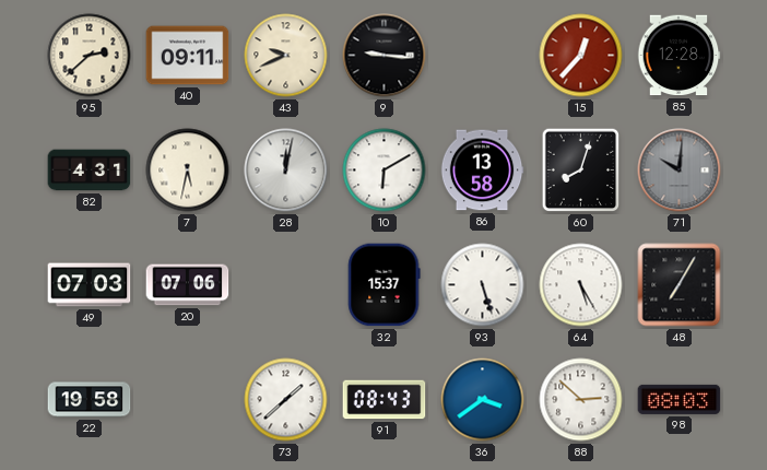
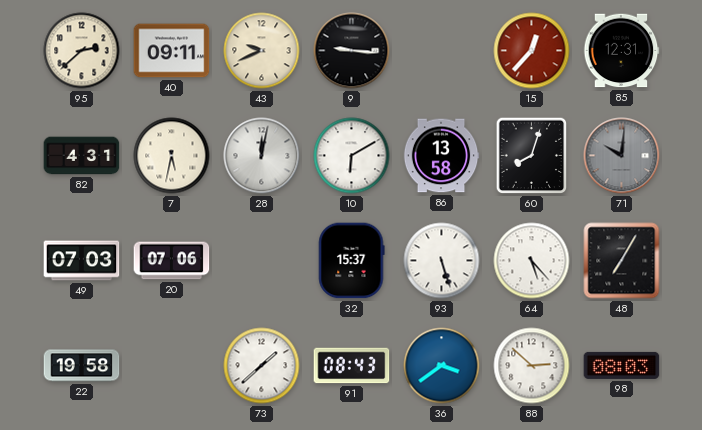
85: 12:28 -> 12:31 (621, 51)
64: 5:25 -> 5:23 (532, 261)
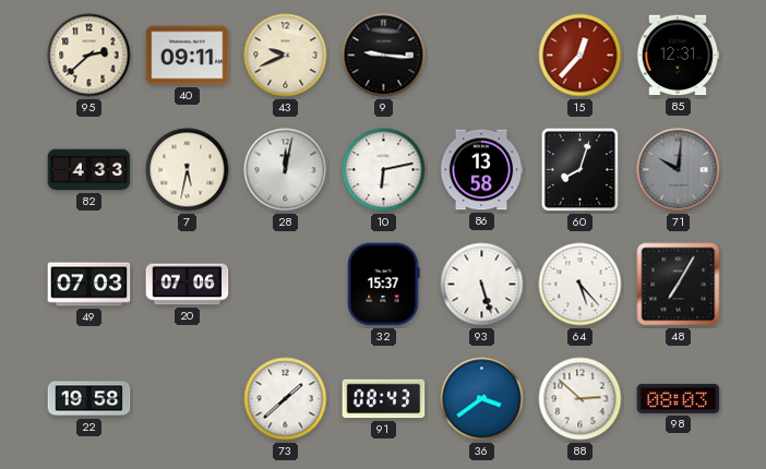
82: 4:31 -> 4:33 (89, 170)
10: 6:10 -> 6:13 (384, 170)
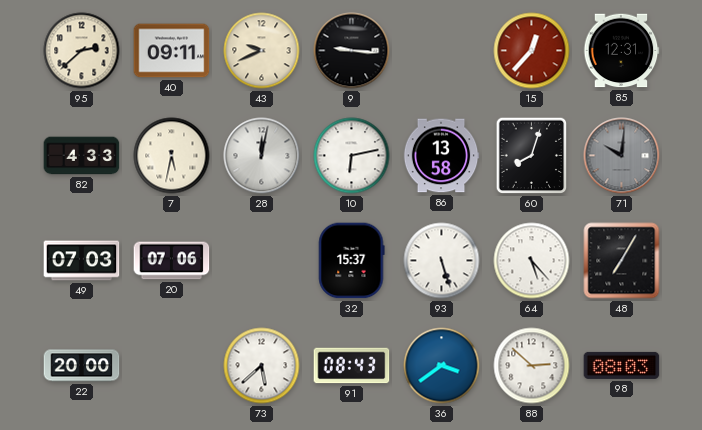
22: 19:58 -> 20:00 (82, 366)
73: 1:38 -> 5:38 (262, 366)
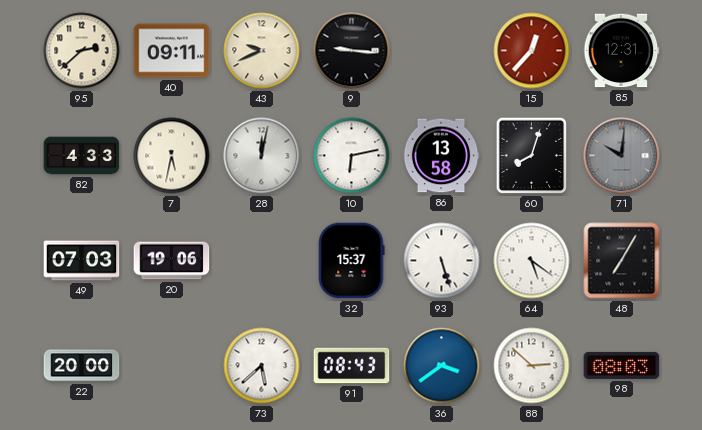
20: 07:06 -> 19:06 (172, 261)
64: 5:23 -> 5:21 (532, 261)
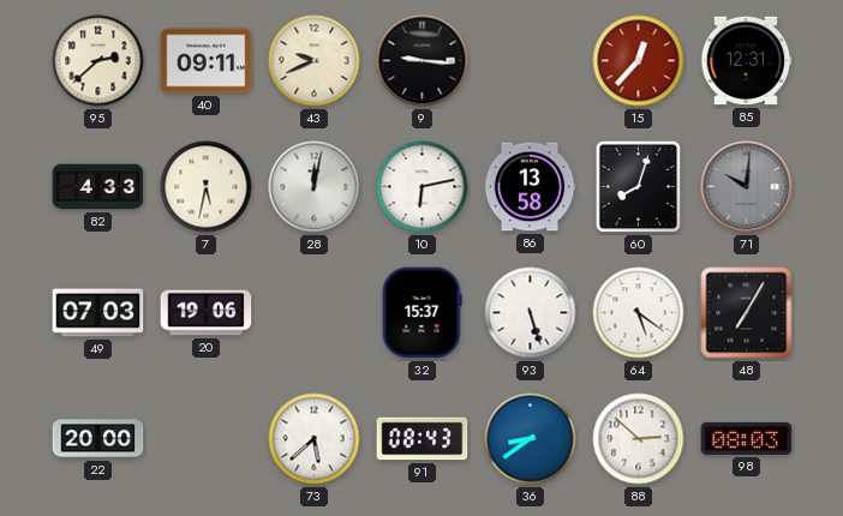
36: 3:39 -> 8:39 (531, 439)
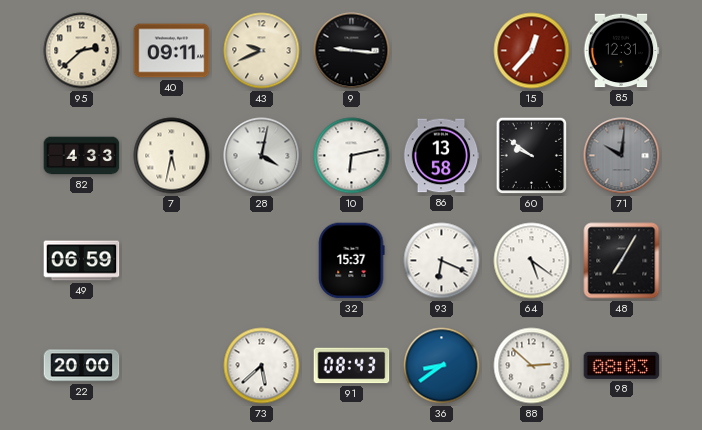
28: 12:02 -> 4:02 (262, 156)
60: 8:03 -> 9:51 (532, 156)
49: 07:03 -> 06:59 (82, 261)
20: 19:06 -> none (207, 313)
93: 5:27 -> 6:19 (442, 261)
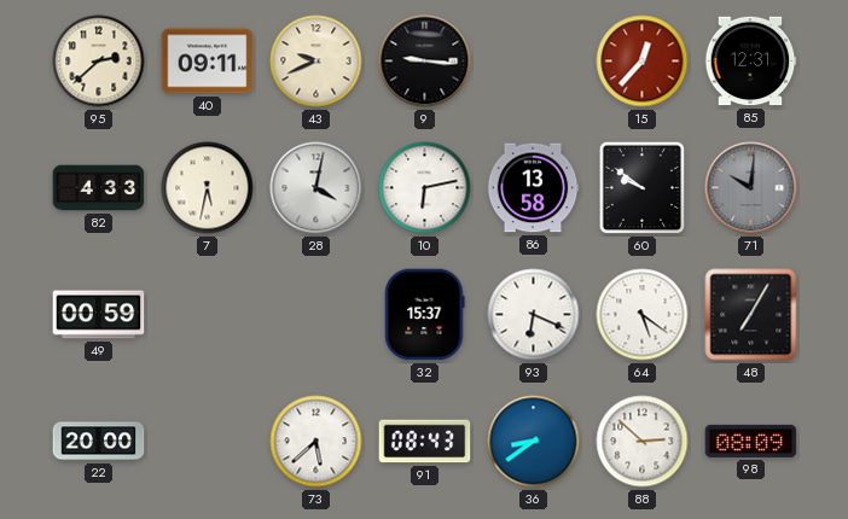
49: 06:59 -> 00:59 (99, 315)
98: 08:03 -> 08:09 (751, 441)
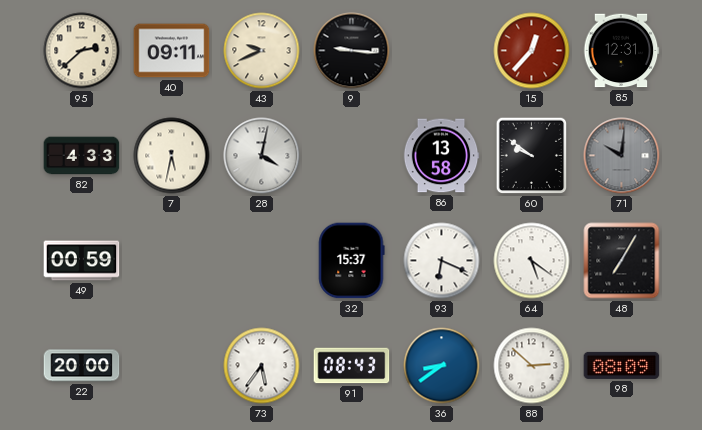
10: 6:13 -> none (425, 188)
73: 5:38 -> 5:36 (262, 366)
